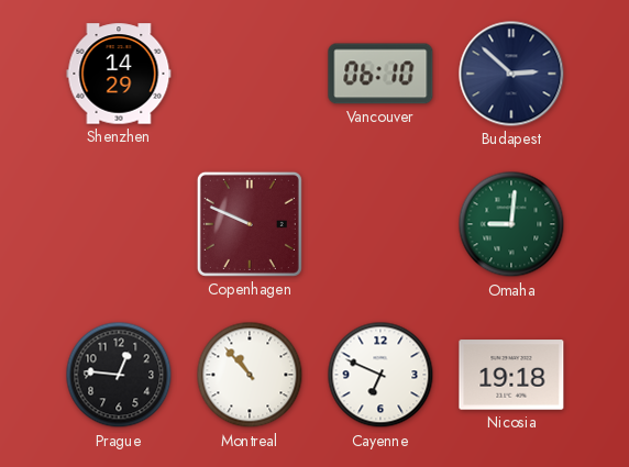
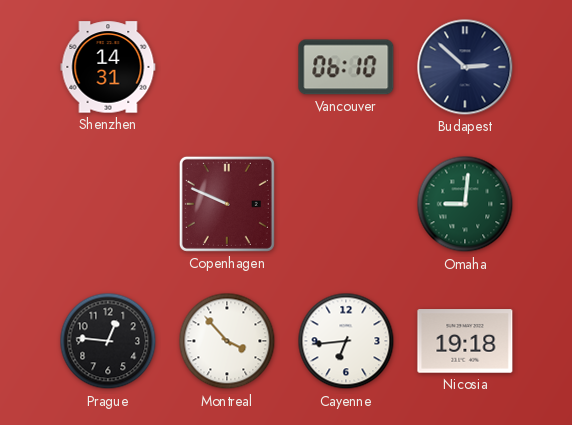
Shenzhen: 14:29 -> 14:31 (108, 67)
Montreal: 10:53 -> 3:53 (227, 341)
Cayenne: 6:49 -> 6:44 (346, 341)
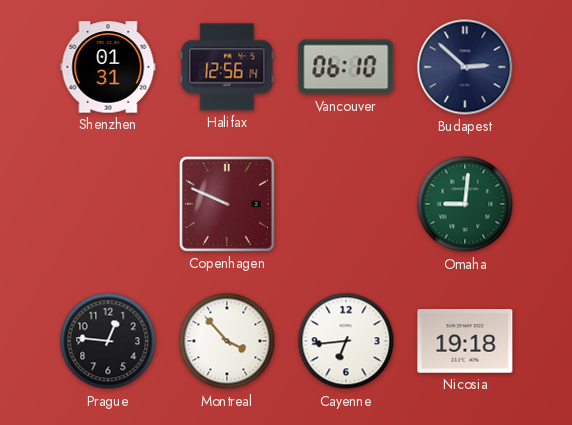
Shenzhen: 14:31 -> 01:31 (108, 67)
Halifax: none -> 12:56 (227, 67)
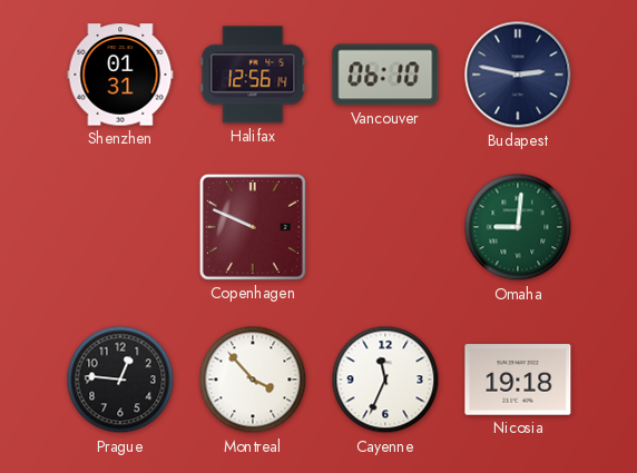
Budapest: 2:52 -> 2:47 (518, 75)
Cayenne: 6:44 -> 11:34 (385, 380)
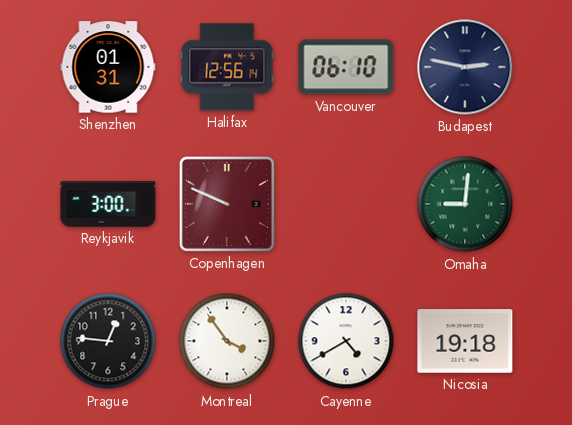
Reykjavik: none -> 3:00 (108, 204)
Montreal: 3:53 -> 3:54 (227, 341)
Cayenne: 11:34 -> 4:40 (346, 341)
